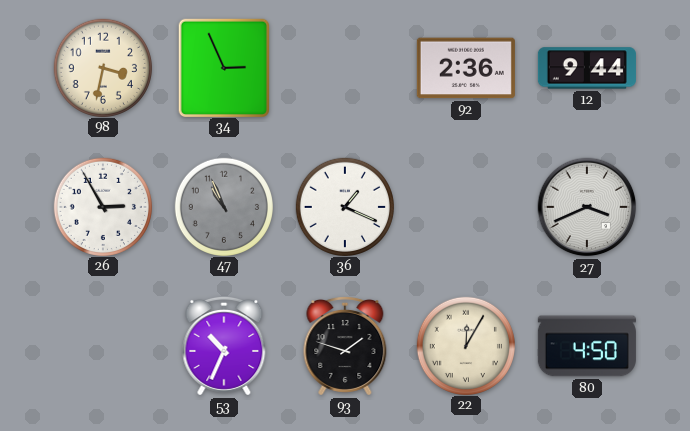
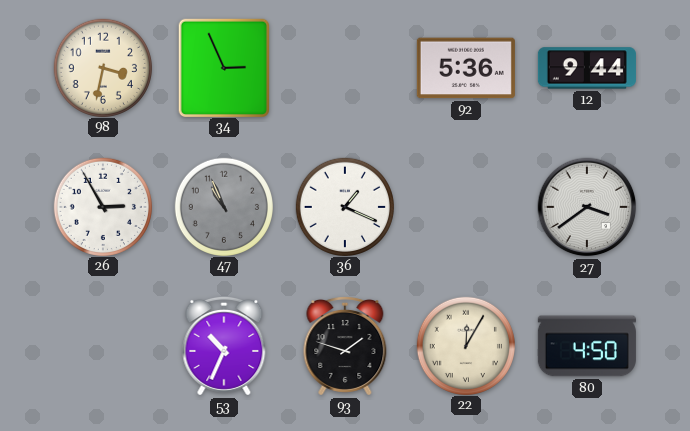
92: 2:36 -> 5:36 (466, 68)
27: 3:41 -> 3:39 (587, 207)
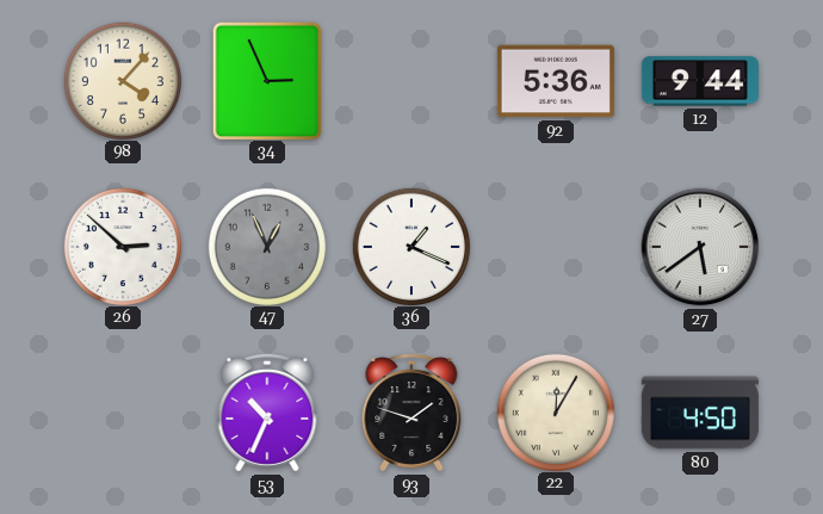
98: 3:32 -> 4:07 (123, 80)
26: 2:55 -> 2:52 (123, 246)
47: 10:56 -> 12:56 (267, 246)
27: 3:39 -> 5:39 (700, 247)
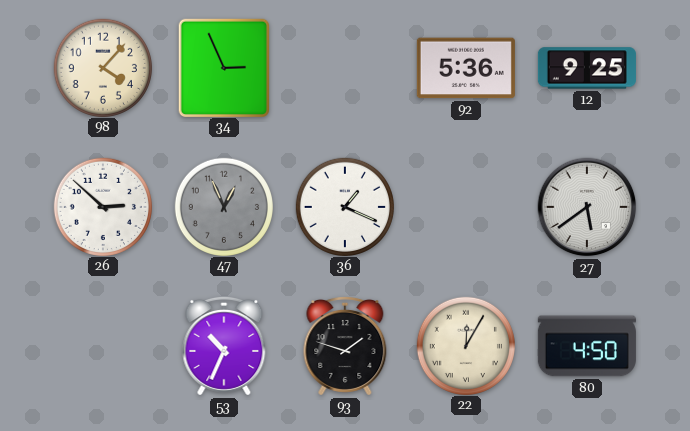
12: 9:44 -> 9:25 (587, 68)
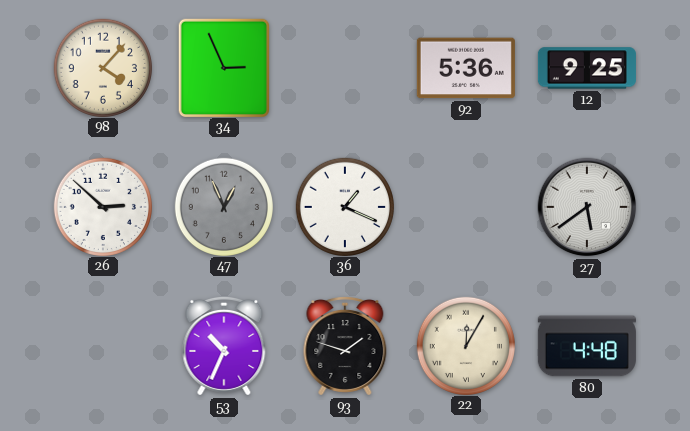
80: 4:50 -> 4:48 (587, 346)
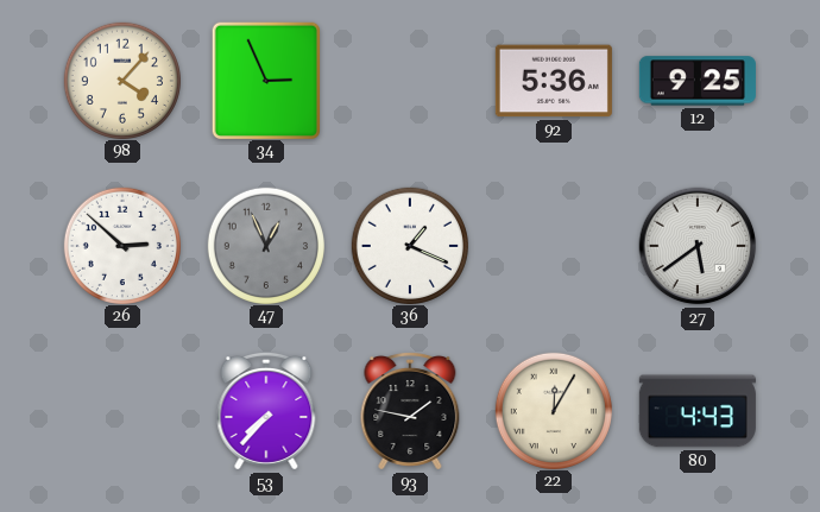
53: 10:34 -> 7:37 (266, 411)
93: 1:48 -> 1:47 (410, 411)
80: 4:48 -> 4:43 (698, 411)
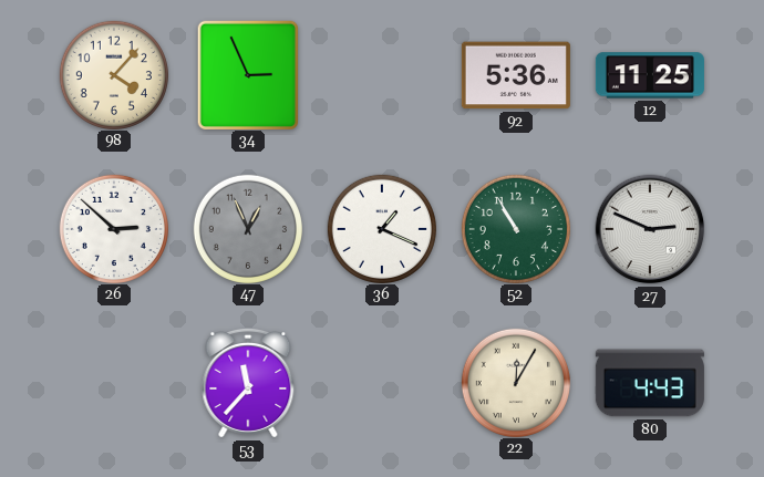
12: 9:25 -> 11:25 (650, 75)
52: none -> 10:55 (516, 228)
27: 5:39 -> 2:49 (650, 229)
53: 7:37 -> 11:37 (248, 383)
93: 1:47 -> none (410, 411)
